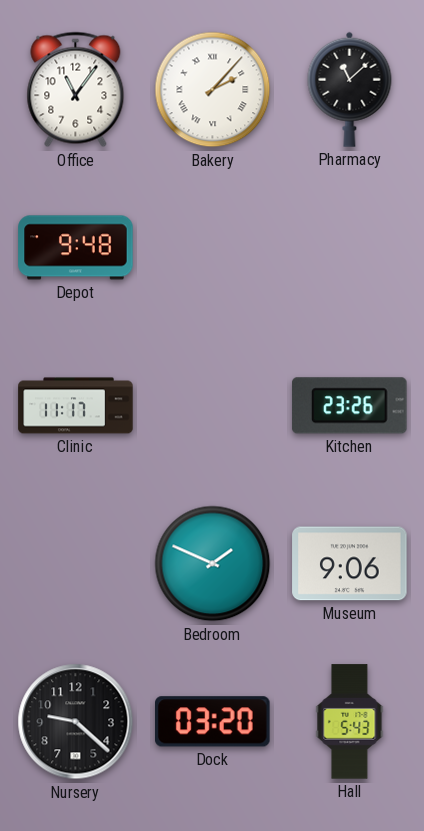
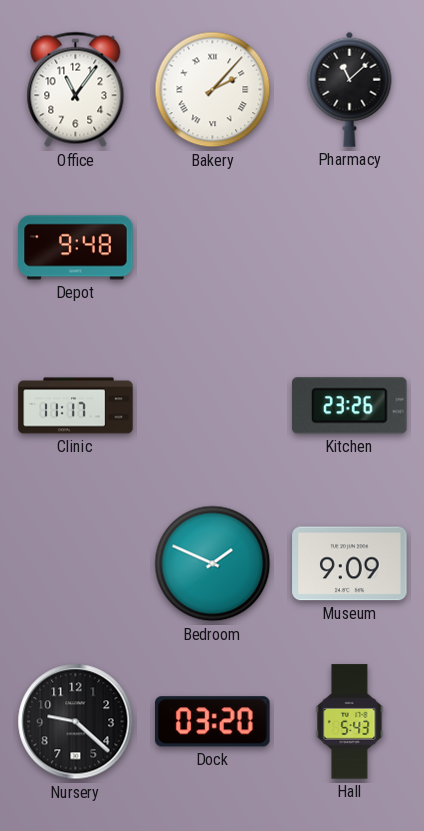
Museum: 9:06 -> 9:09 (350, 564)
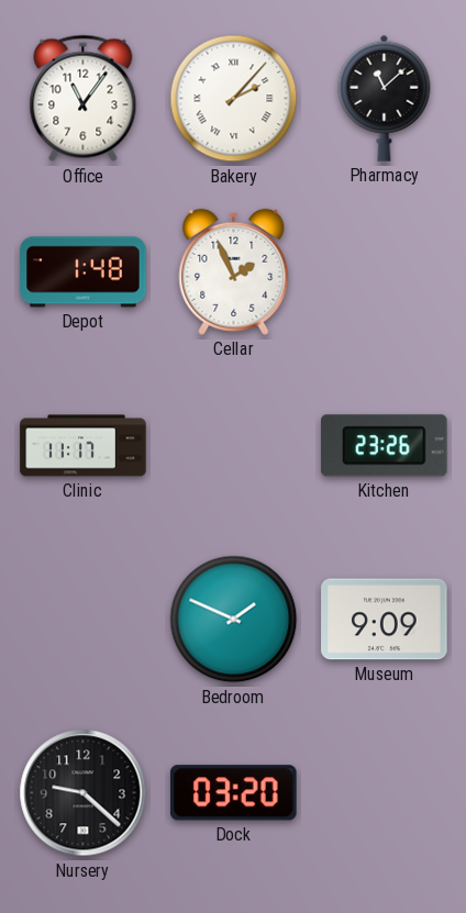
Depot: 9:48 -> 1:48 (84, 272)
Cellar: none -> 1:56 (234, 271)
Hall: 5:43 -> none (350, 722)
